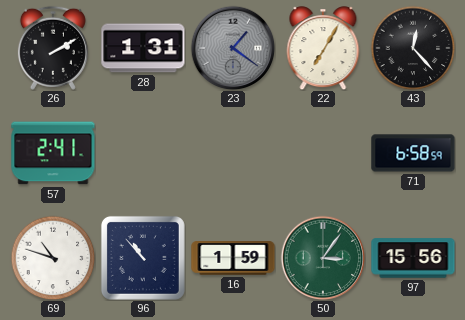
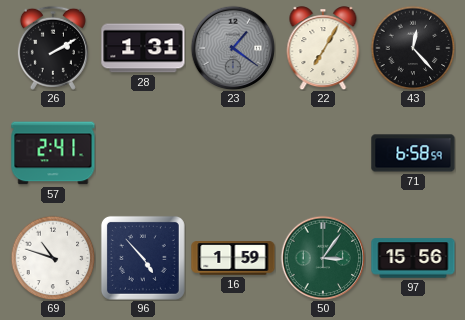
96: 10:53 -> 4:53 (143, 258)
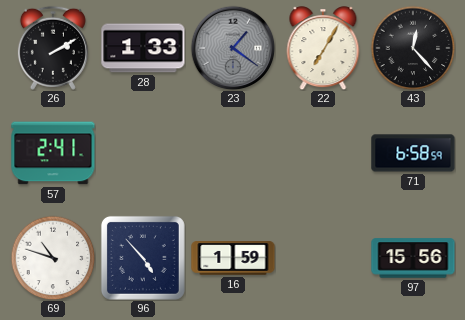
28: 1:31 -> 1:33 (143, 48)
50: 3:06 -> none (323, 258)
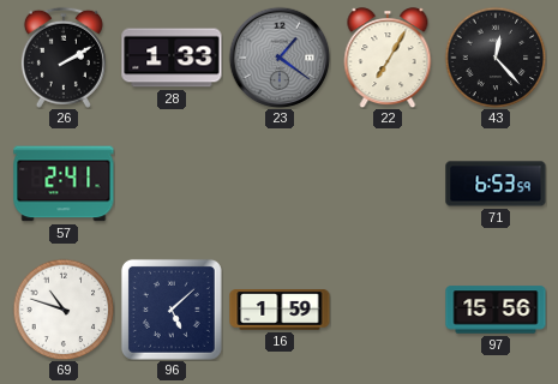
71: 6:58 -> 6:53 (496, 184)
96: 4:53 -> 5:08 (172, 310)
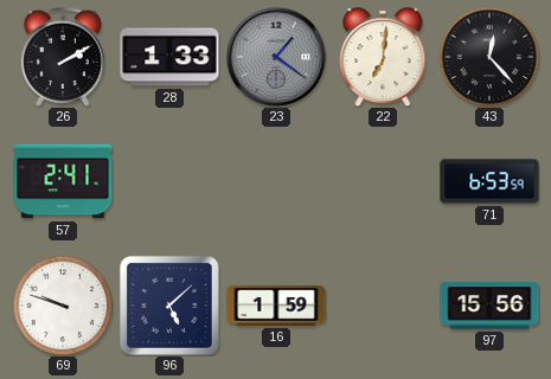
22: 7:05 -> 7:01 (383, 57)
69: 10:48 -> 9:48 (63, 306)
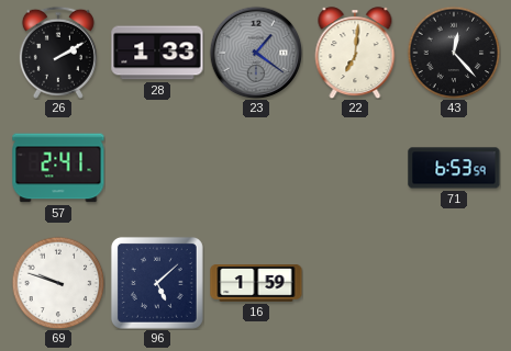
97: 15:56 -> none (489, 306)
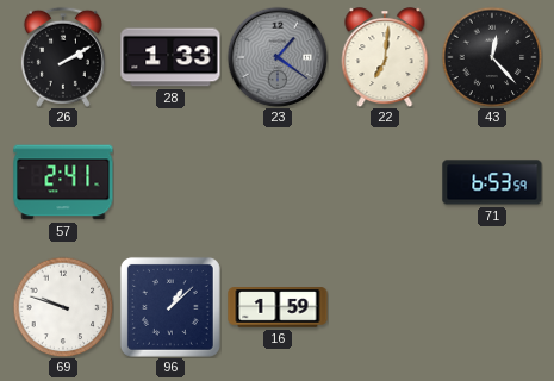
96: 5:08 -> 1:08 (170, 307)
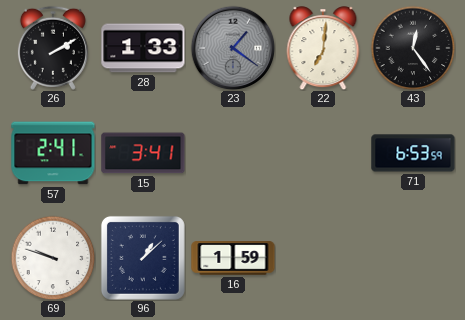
43: 12:23 -> 12:24 (413, 48)
15: none -> 3:41 (143, 153)
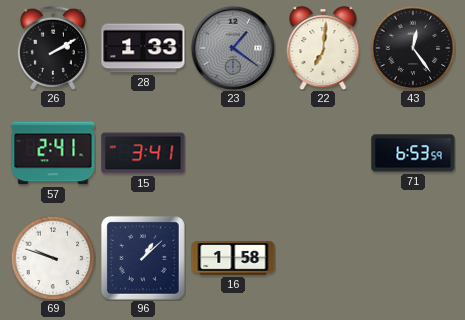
16: 1:59 -> 1:58 (233, 258)
